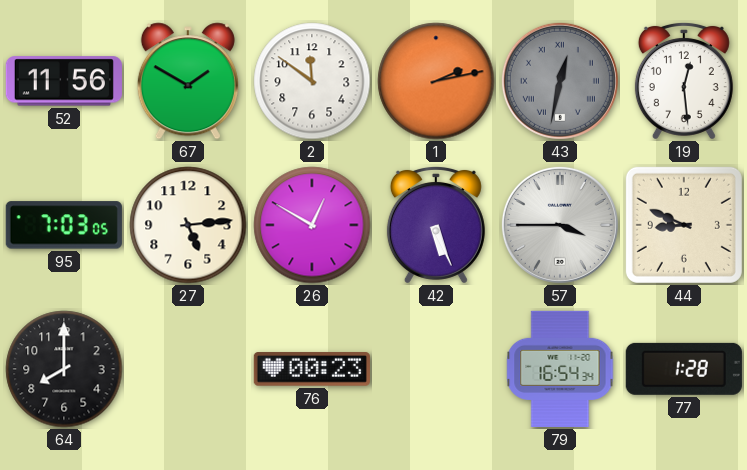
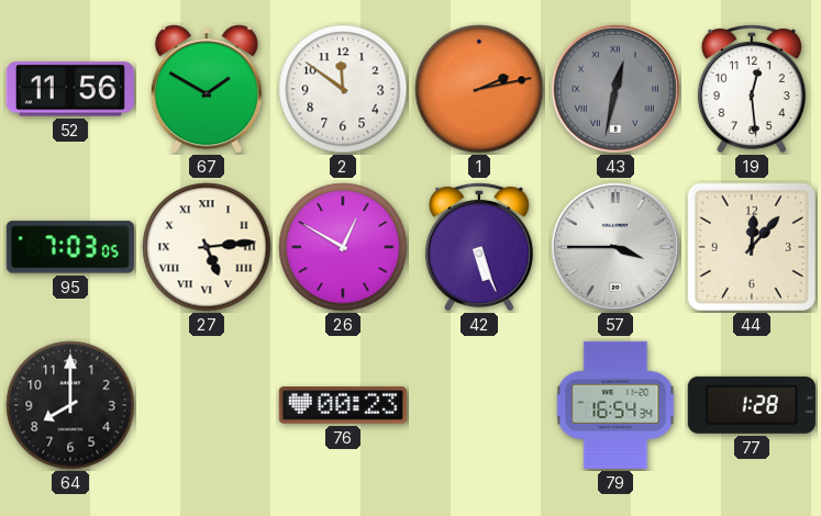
27 numerals: Arabic -> Roman (207, 247)
44: 8:49 -> 12:07 (752, 247)
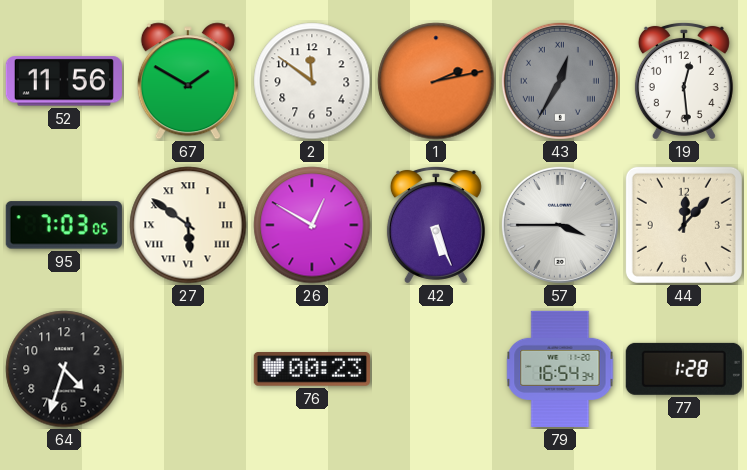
43: 12:32 -> 12:35 (560, 81)
27: 5:14 -> 5:51 (188, 225)
64: 8:00 -> 4:33 (64, 369)
